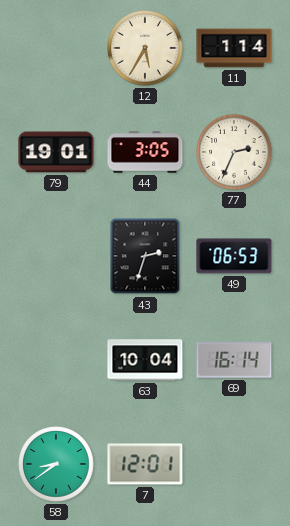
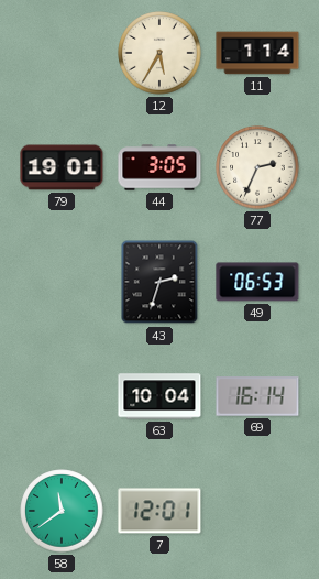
58: 8:39 -> 11:39 (62, 511)
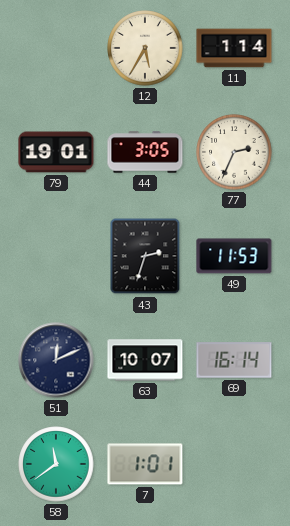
49: 06:53 -> 11:53 (234, 256)
51: none -> 12:11 (56, 360)
63: 10:04 -> 10:07 (145, 360)
7: 12:01 -> 1:01 (145, 464)
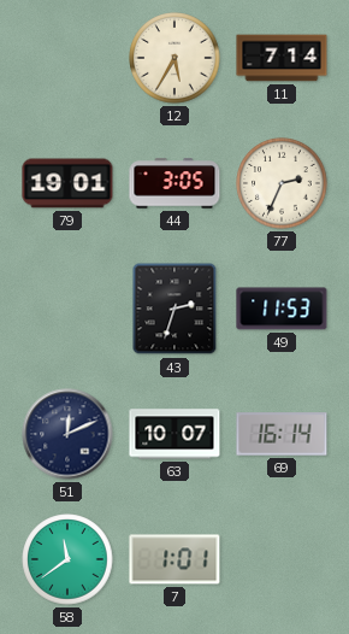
11: 1:14 -> 7:14 (282, 58)
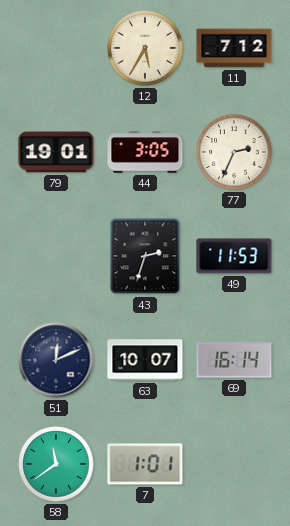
11: 7:14 -> 7:12 (234, 48)
